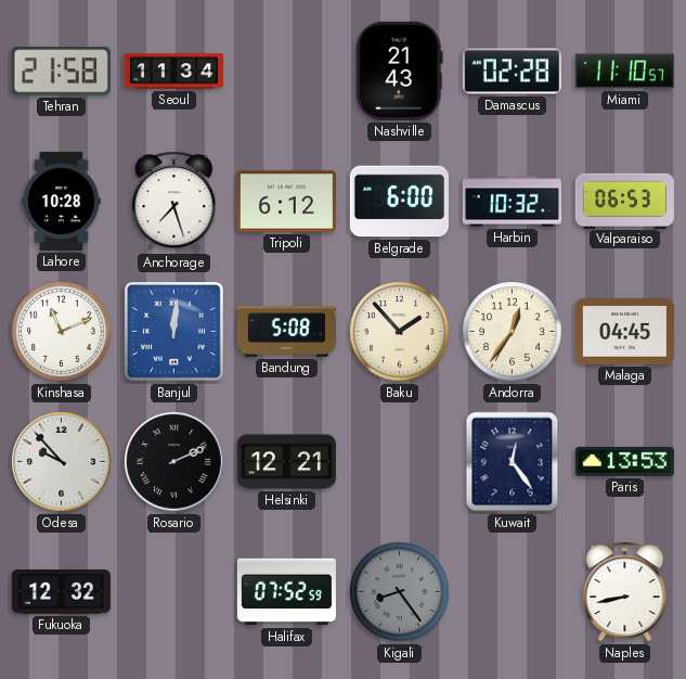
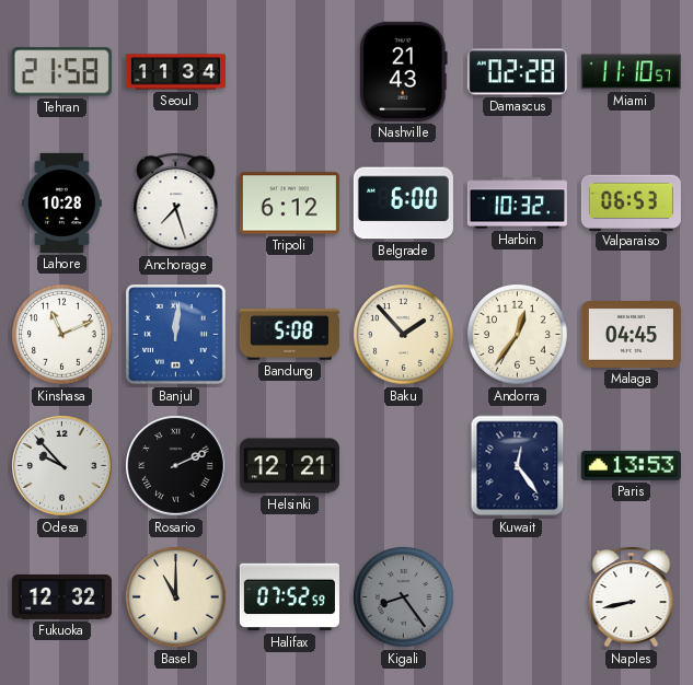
Basel: none -> 11:00 (176, 597)
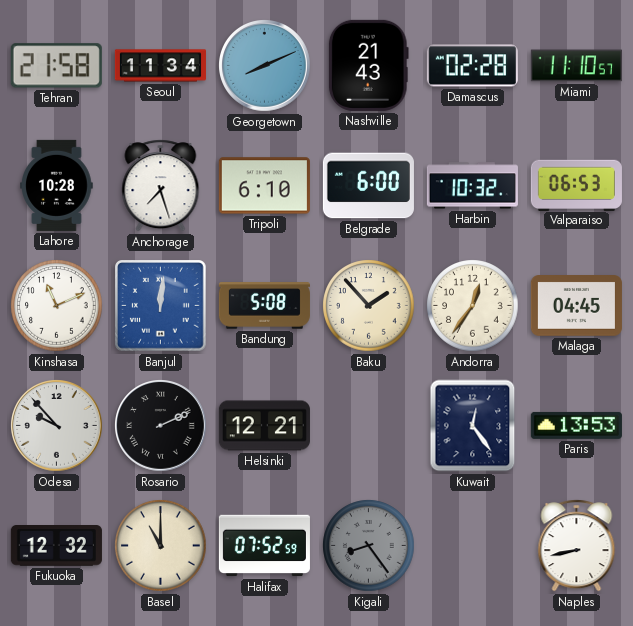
Georgetown: none -> 8:11 (265, 66)
Tripoli: 6:12 -> 6:10 (264, 186)
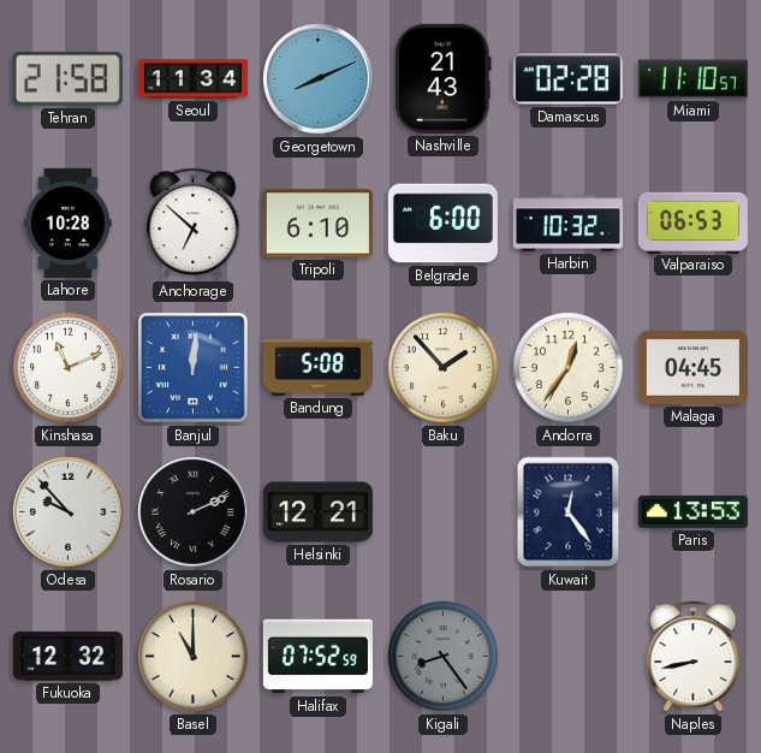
Anchorage: 7:27 -> 6:52 (194, 224)
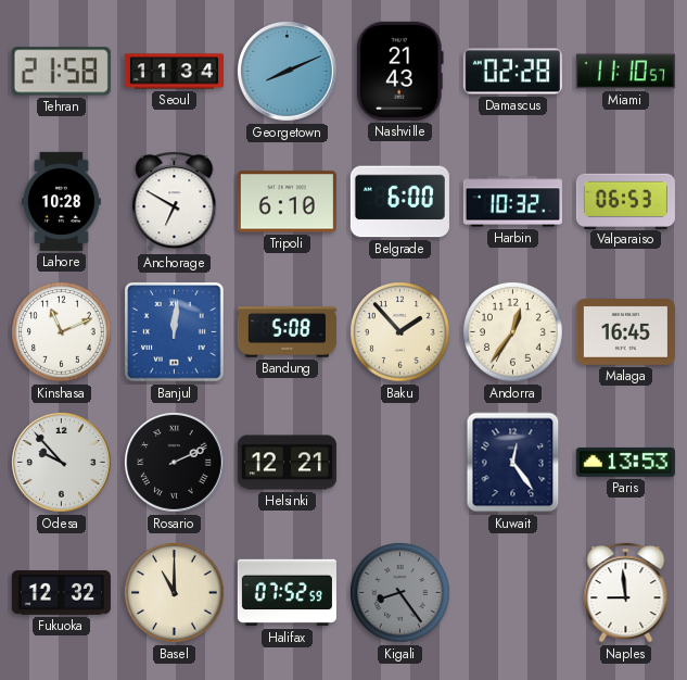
Anchorage: 6:52 -> 6:50 (175, 202)
Malaga: 04:45 -> 16:45 (625, 332)
Naples: 8:43 -> 8:59 (626, 593)
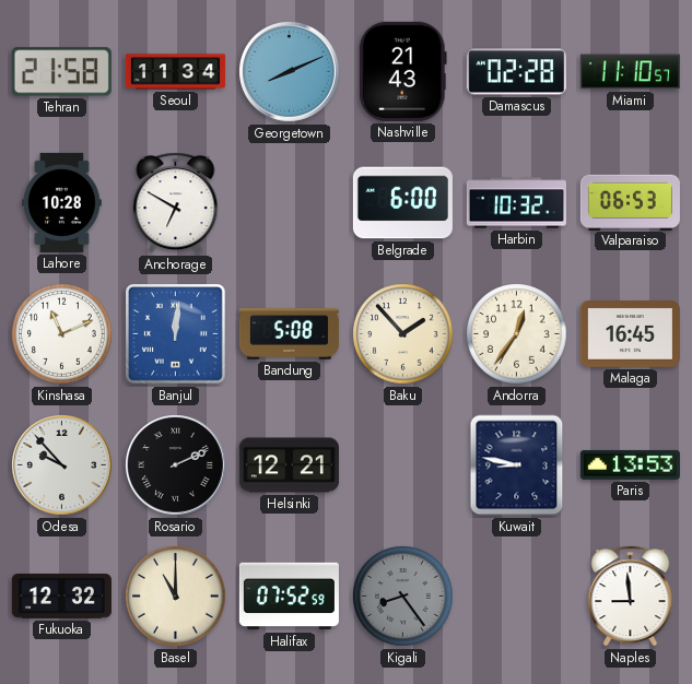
Tripoli: 6:10 -> none (287, 202)
Kuwait: 12:24 -> 8:47 (517, 465)
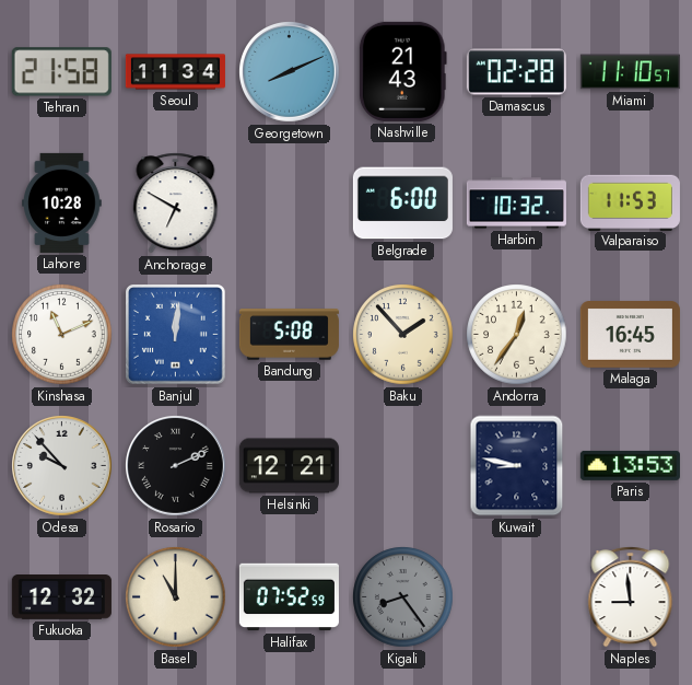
Valparaiso: 06:53 -> 11:53 (630, 202)
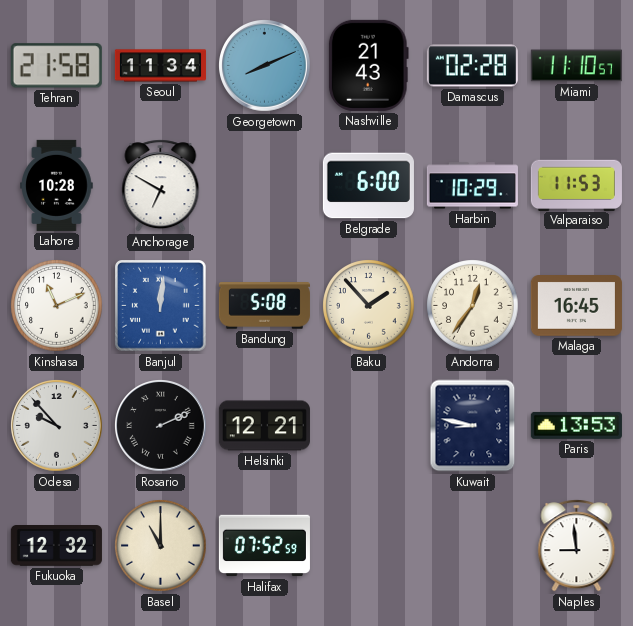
Harbin: 10:32 -> 10:29 (472, 186)
Kigali: 8:24 -> none (403, 597)
